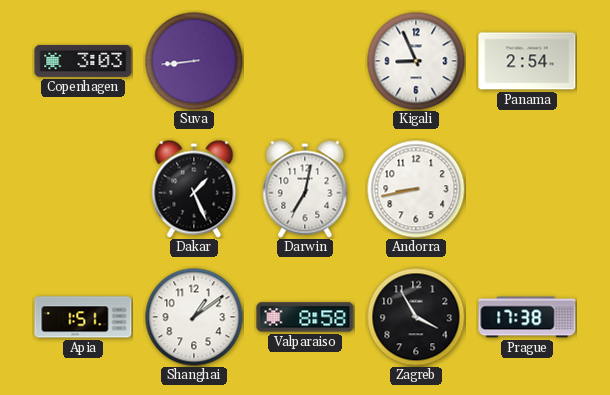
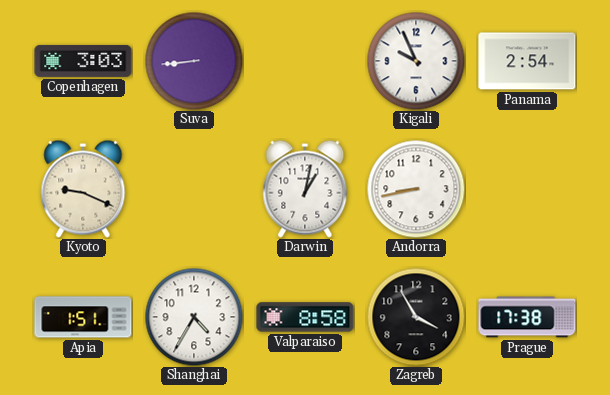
Kigali: 8:56 -> 9:56 (416, 61)
Kyoto: none -> 9:19 (83, 189)
Dakar: 1:26 -> none (194, 189)
Darwin: 7:02 -> 1:02 (305, 189)
Shanghai: 1:09 -> 4:35 (194, 317)
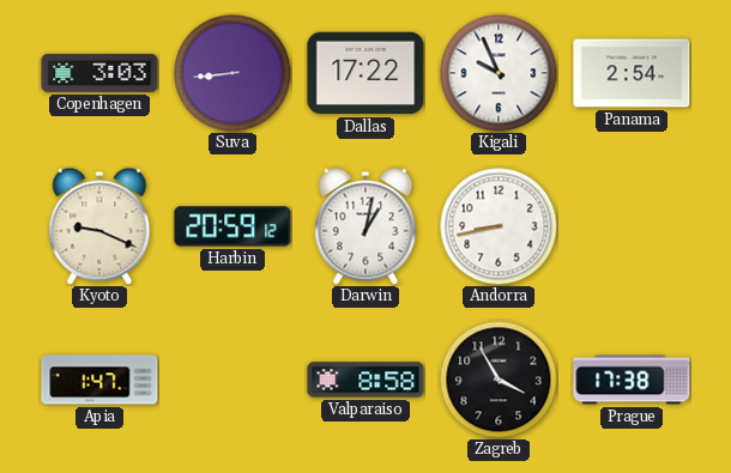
Dallas: none -> 17:22 (365, 73)
Harbin: none -> 20:59 (232, 226)
Apia: 1:51 -> 1:47 (99, 380)
Shanghai: 4:35 -> none (194, 317)
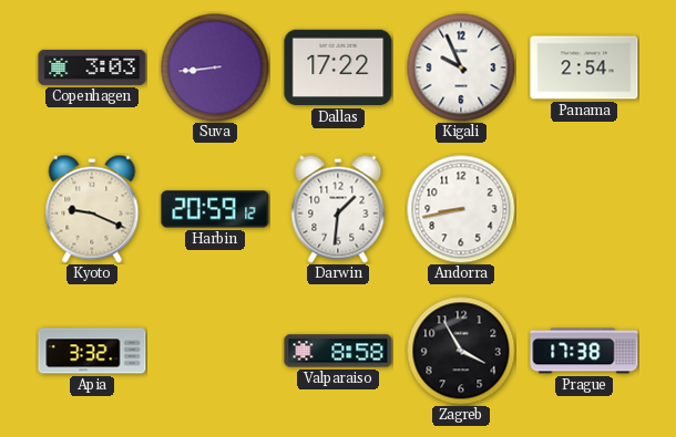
Darwin: 1:02 -> 1:31 (338, 209)
Apia: 1:47 -> 3:32 (92, 351)
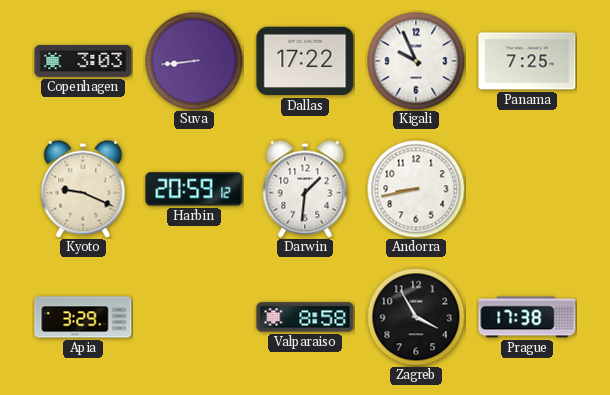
Panama: 2:54 -> 7:25 (527, 61)
Apia: 3:32 -> 3:29 (83, 317)
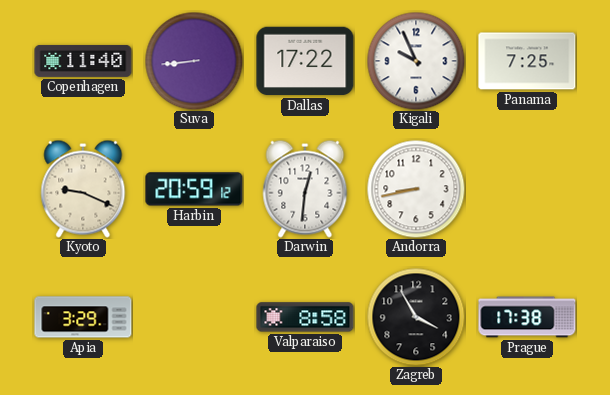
Copenhagen: 3:03 -> 11:40 (83, 61)
Darwin: 1:31 -> 12:31 (305, 189)
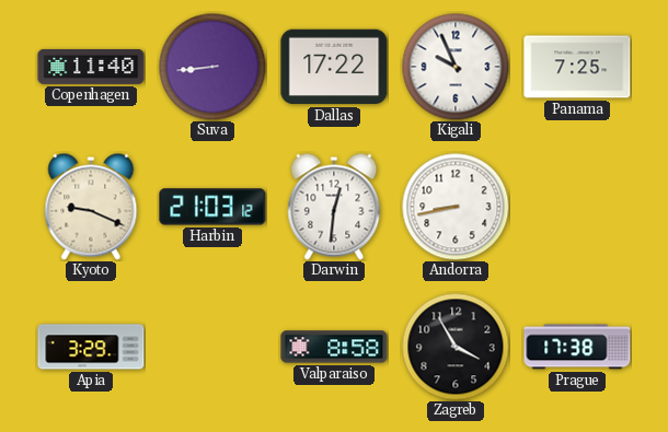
Harbin: 20:59 -> 21:03 (212, 207)
